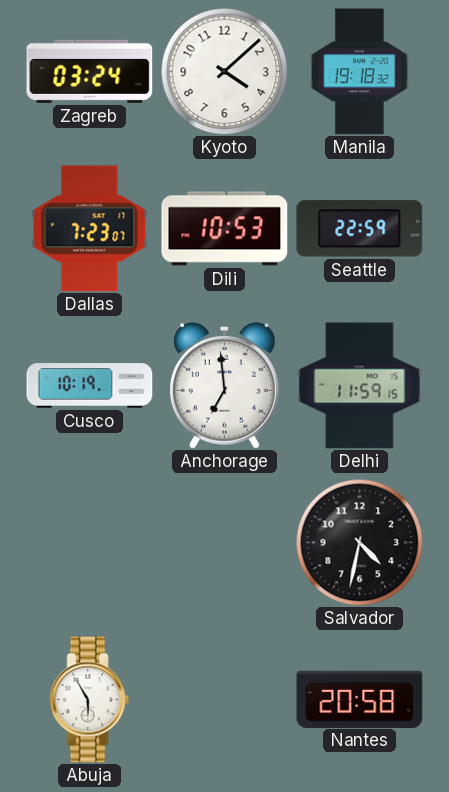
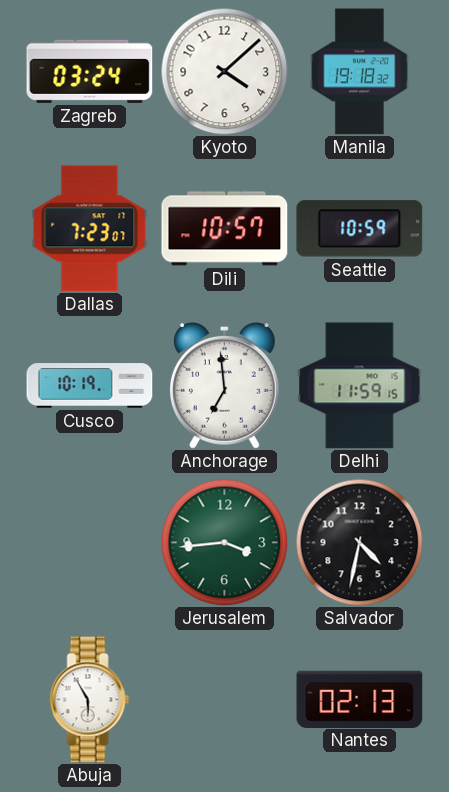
Dili: 10:53 -> 10:57 (225, 229)
Seattle: 22:59 -> 10:59 (360, 229)
Jerusalem: none -> 3:44 (224, 542)
Nantes: 20:58 -> 02:13 (360, 699)
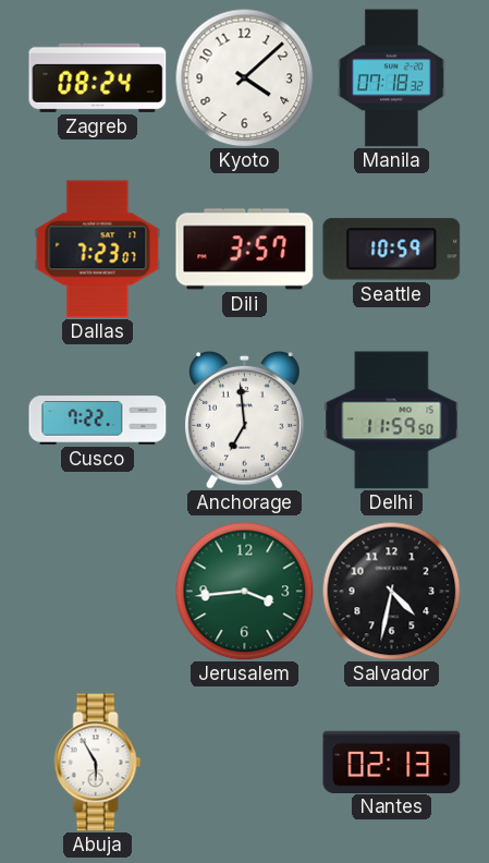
Zagreb: 03:24 -> 08:24 (98, 77)
Manila: 19:18 -> 07:18 (391, 78)
Dili: 10:57 -> 3:57 (245, 250)
Cusco: 10:19 -> 7:22 (98, 421)
Delhi: 11:59:15 -> 11:59:50 (392, 421)
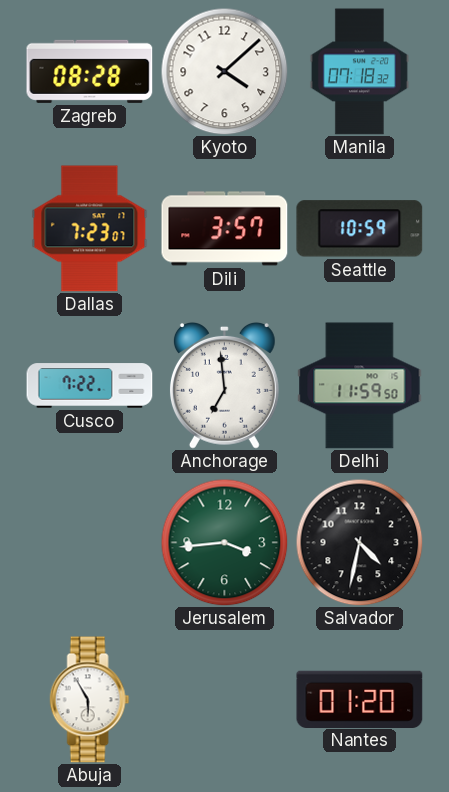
Zagreb: 08:24 -> 08:28 (90, 71)
Nantes: 02:13 -> 01:20 (360, 699)
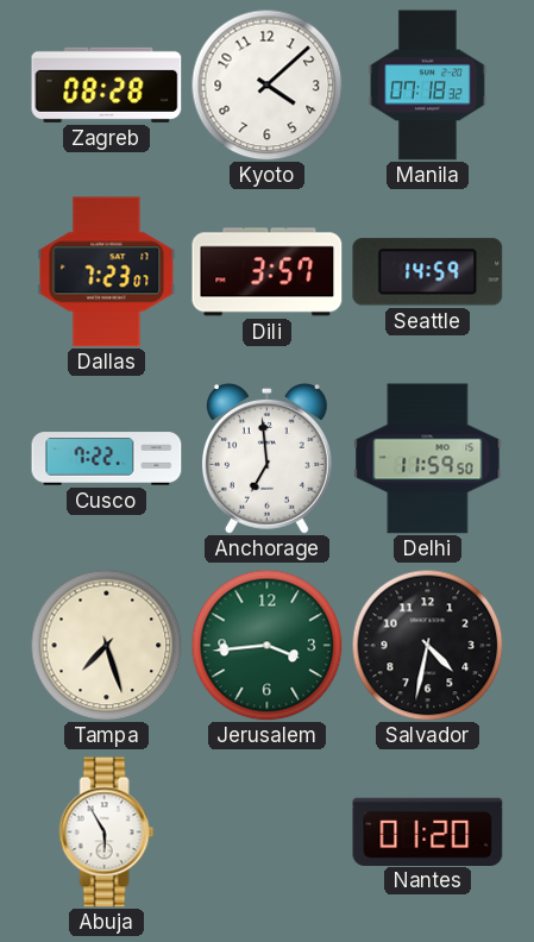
Seattle: 10:59 -> 14:59 (428, 272)
Tampa: none -> 7:27 (106, 645)
